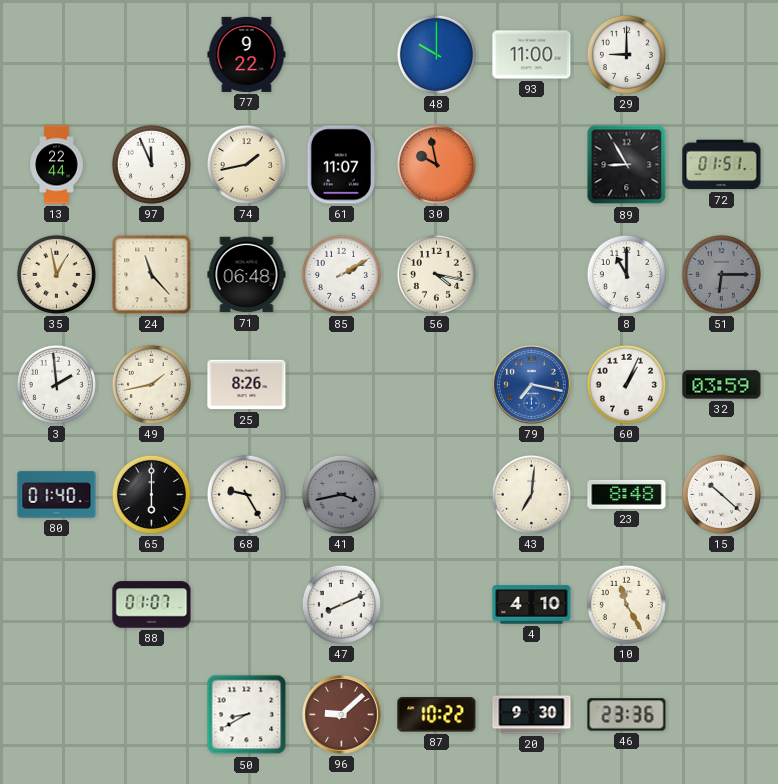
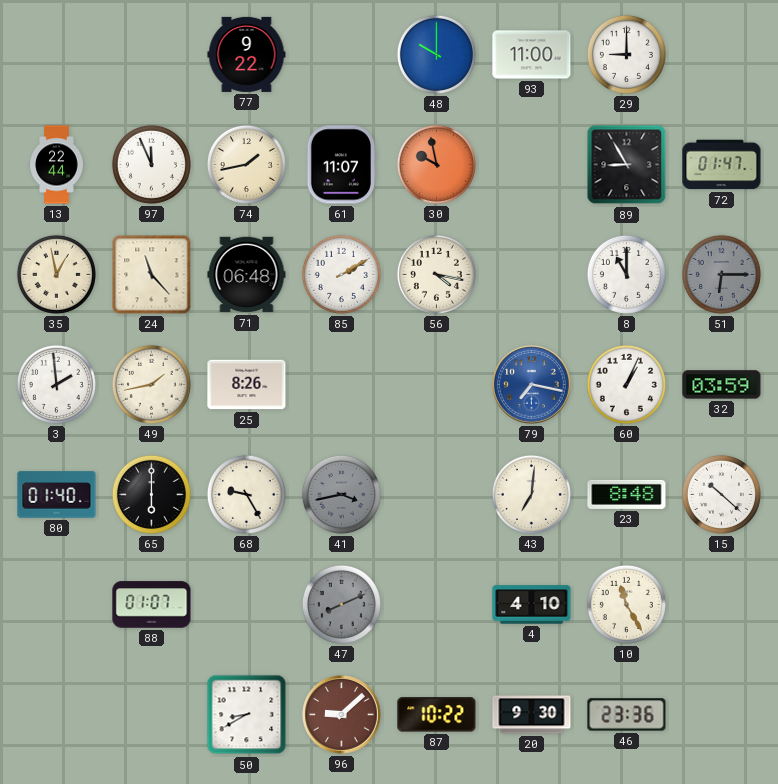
72: 01:51 -> 01:47 (722, 165)
47 dial: white -> grey (341, 604)
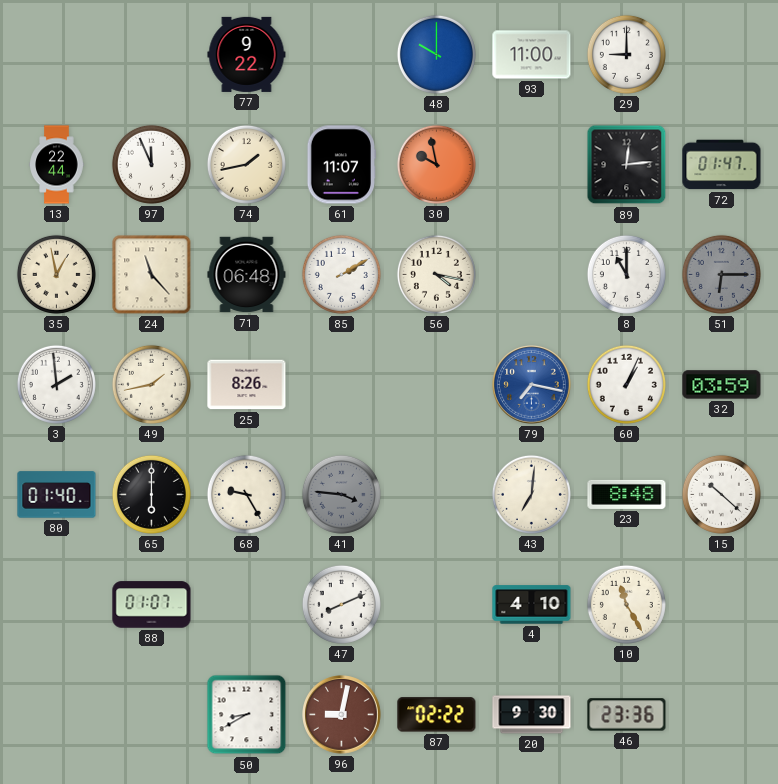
89: 8:55 -> 12:14 (627, 165)
41: 3:43 -> 3:46 (341, 494)
47 dial: grey -> white (341, 604)
96: 9:08 -> 9:02 (342, 715)
87: 10:22 -> 02:22 (437, 715)
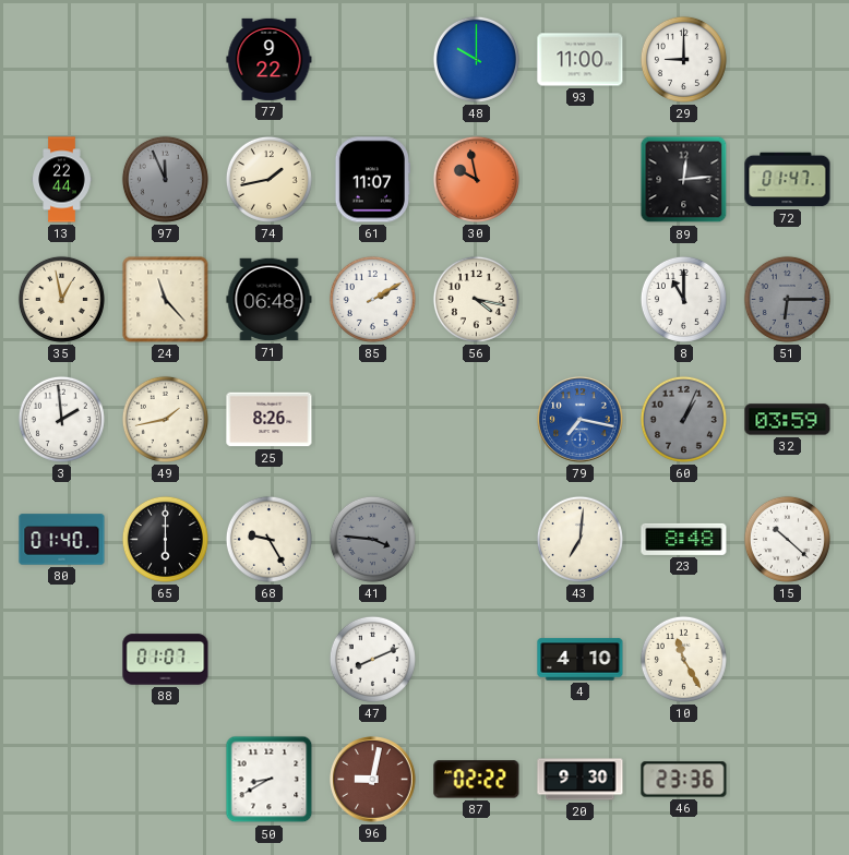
97 dial: white -> grey (165, 179)
60 dial: white -> grey (683, 419)
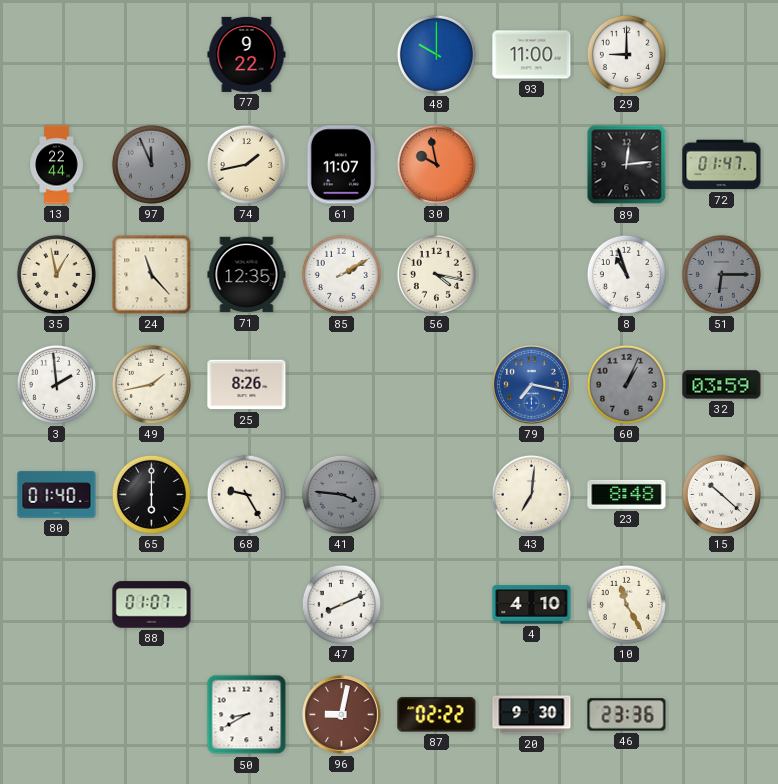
71: 06:48 -> 12:35 (247, 275)
8: 11:00 -> 10:57 (626, 274)
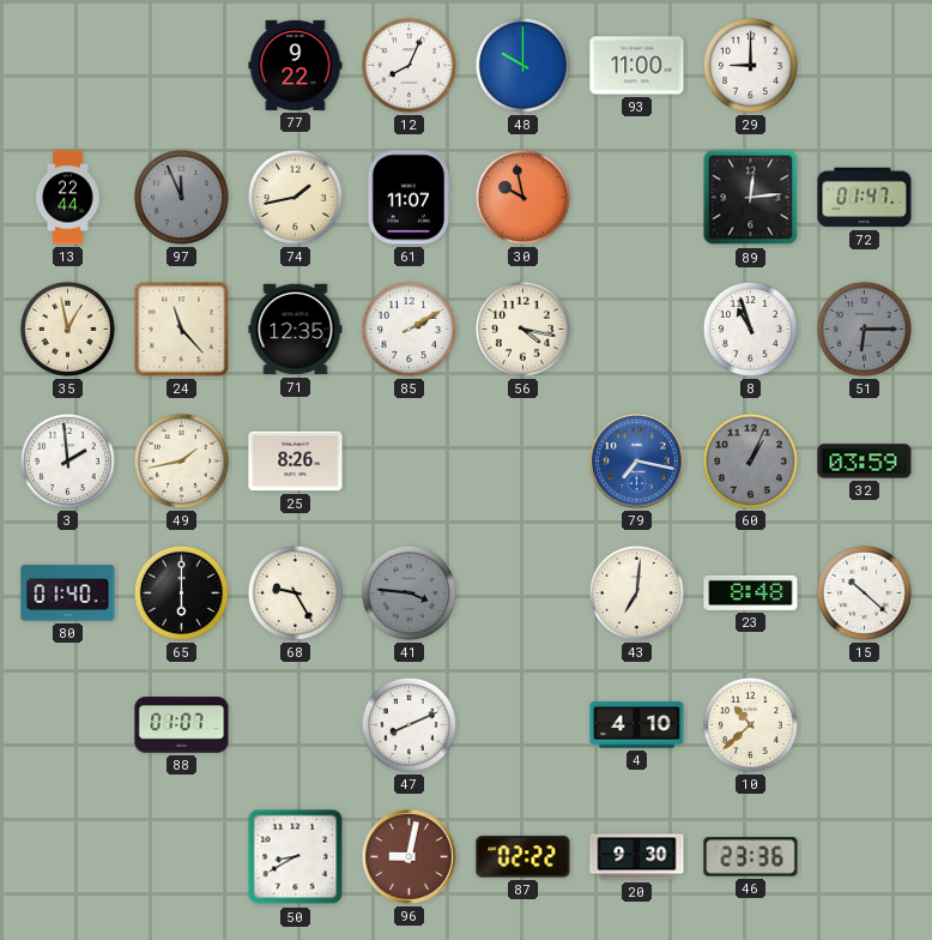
12: none -> 8:04 (408, 65)
10: 11:25 -> 10:38 (750, 724)
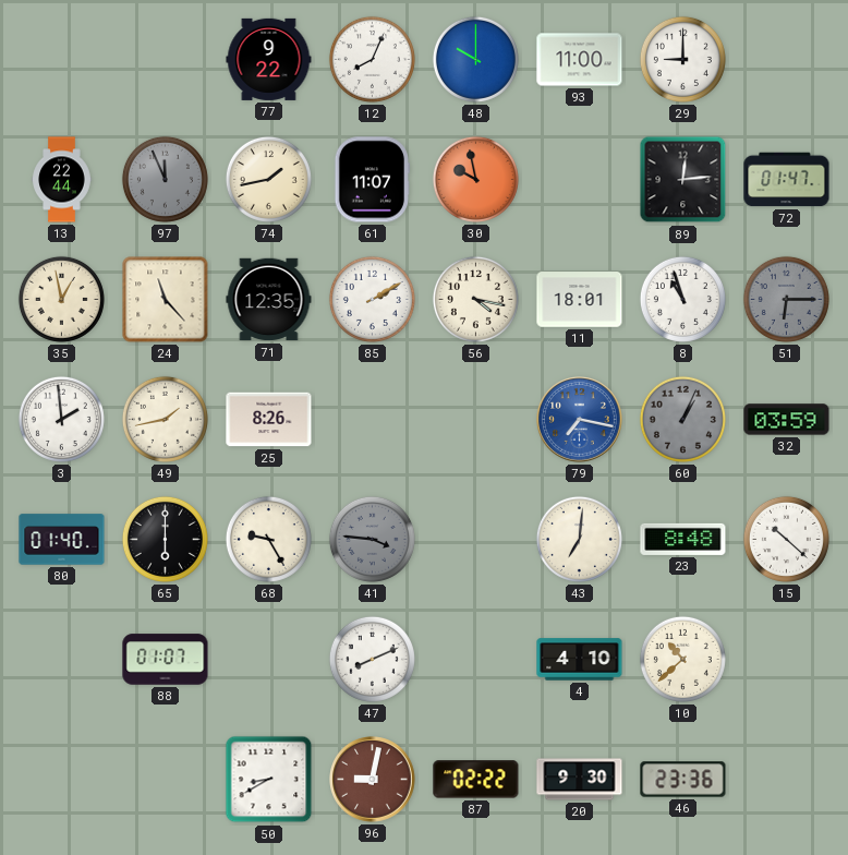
11: none -> 18:01 (580, 300)
